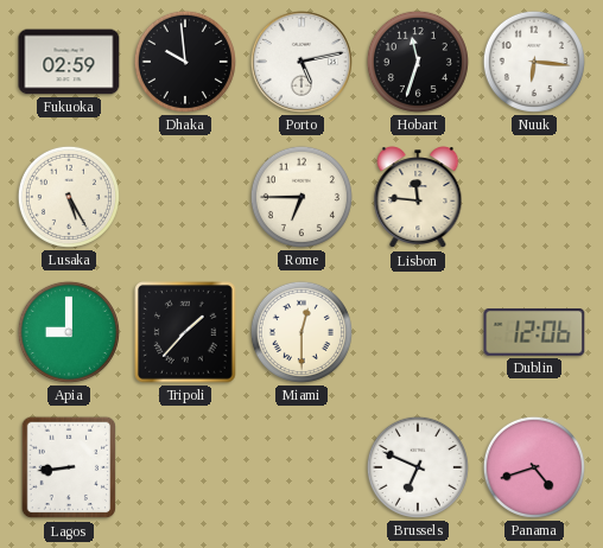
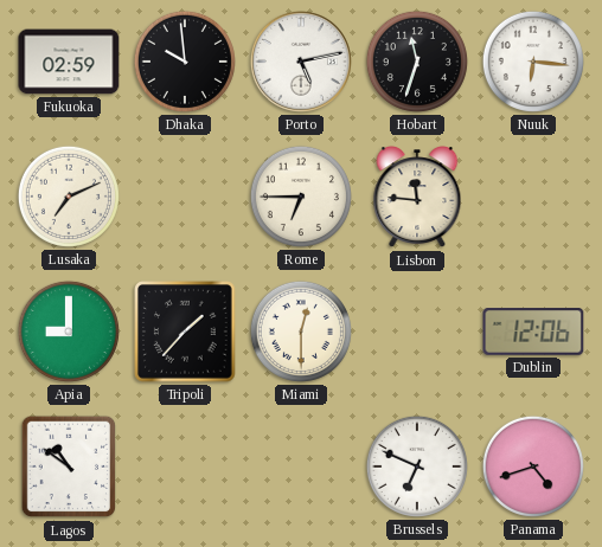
Lusaka: 5:25 -> 7:11 (69, 197)
Lagos: 8:44 -> 10:51 (69, 466)
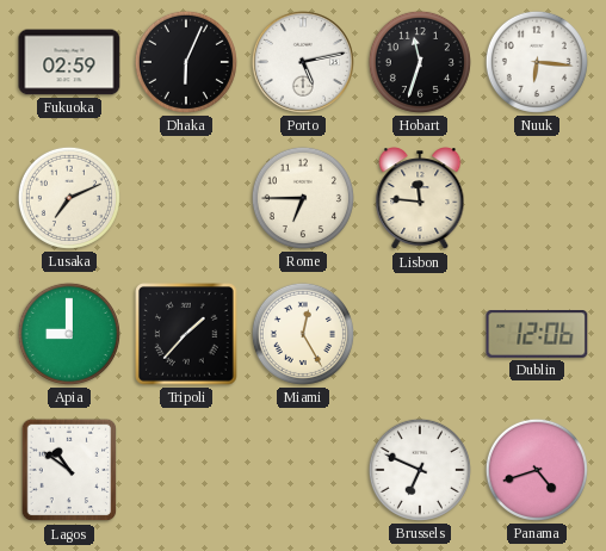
Dhaka: 9:59 -> 6:04 (186, 62)
Miami: 12:30 -> 12:25 (303, 334)
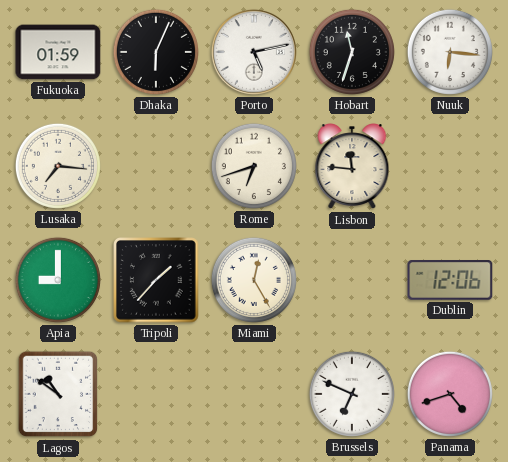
Fukuoka: 02:59 -> 01:59 (58, 52)
Lusaka: 7:11 -> 7:16 (58, 166)
Rome: 6:45 -> 6:42 (254, 166)
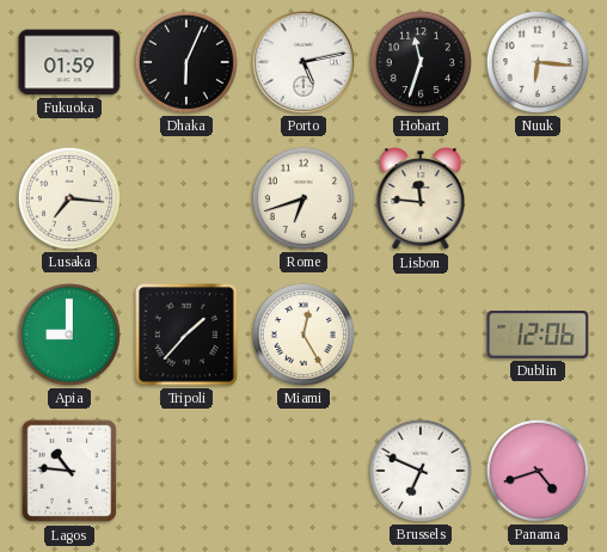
Lagos: 10:51 -> 10:46 (69, 471)
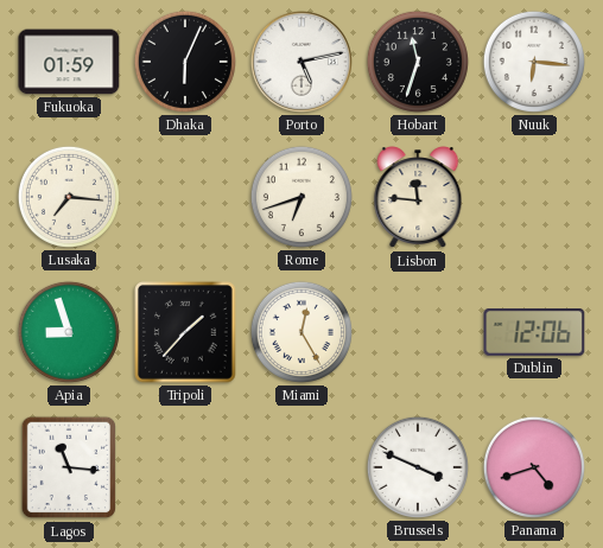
Apia: 9:00 -> 8:57 (69, 332)
Lagos: 10:46 -> 11:16 (69, 467)
Brussels: 6:49 -> 3:49 (418, 467)
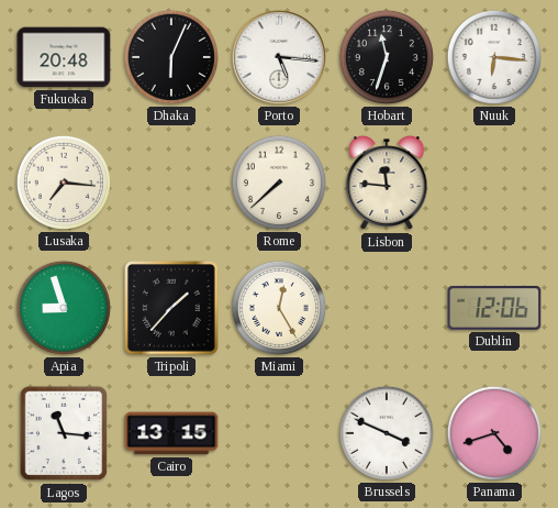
Fukuoka: 01:59 -> 20:48 (64, 57)
Porto: 5:13 -> 5:16 (279, 57)
Rome: 6:42 -> 7:38 (279, 183)
Cairo: none -> 13:15 (171, 433)
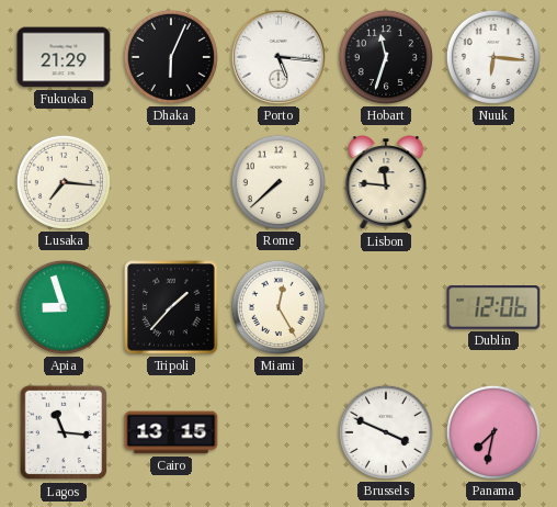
Fukuoka: 20:48 -> 21:29 (64, 57)
Panama: 4:42 -> 7:32 (493, 432)
